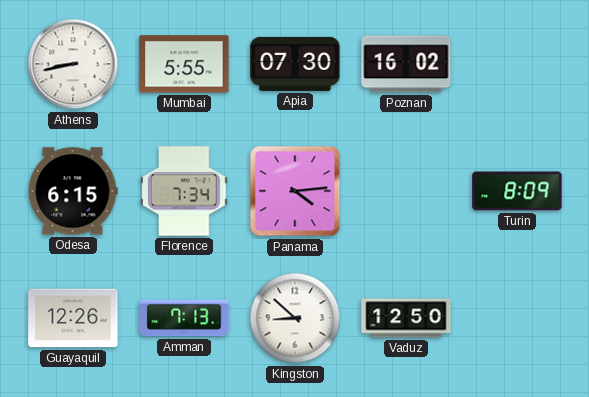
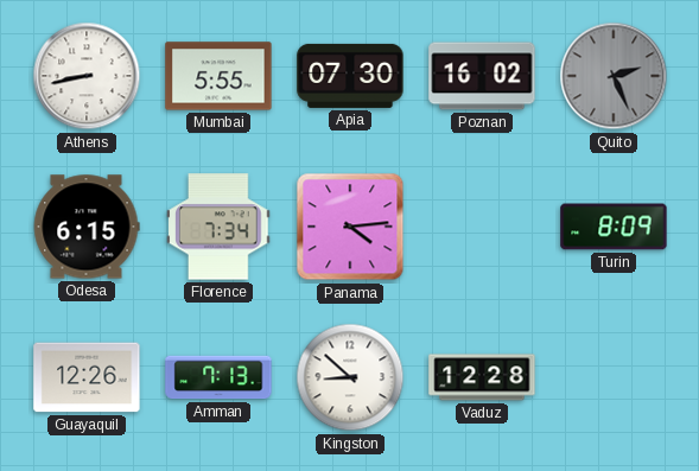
Quito: none -> 2:26 (614, 76)
Vaduz: 12:50 -> 12:28 (482, 377)
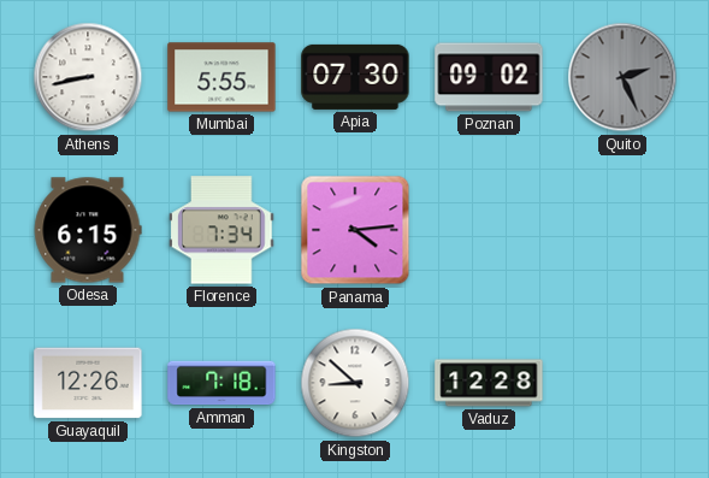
Poznan: 16:02 -> 09:02 (489, 77)
Turin: 8:09 -> none (614, 227)
Amman: 7:13 -> 7:18 (221, 383)
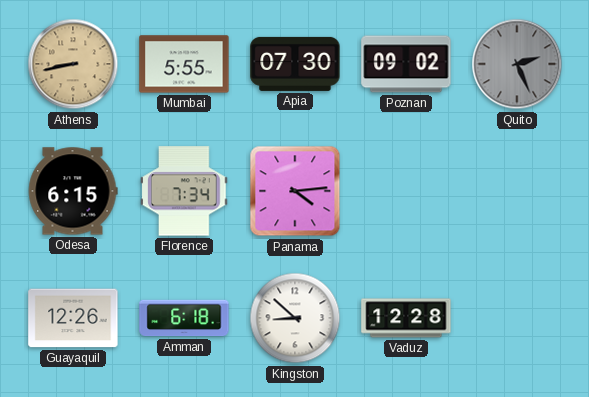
Athens dial: white -> champagne (73, 64)
Amman: 7:18 -> 6:18 (184, 318)
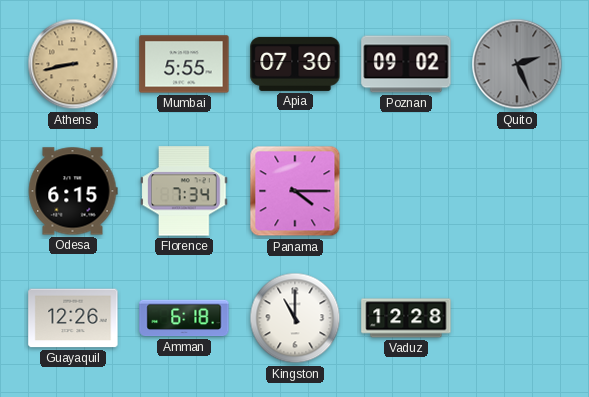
Panama: 4:14 -> 4:15 (295, 191)
Kingston: 8:52 -> 11:00 (295, 318)
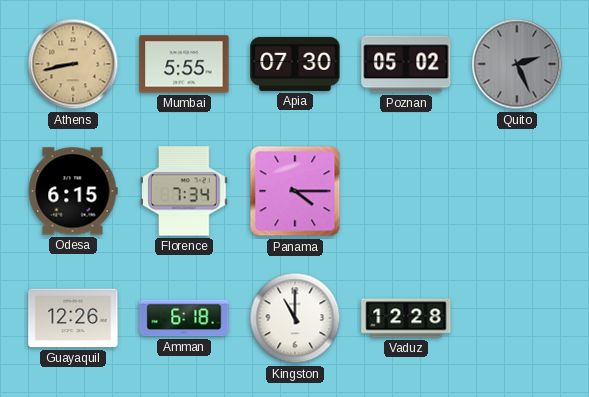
Poznan: 09:02 -> 05:02 (406, 64)
